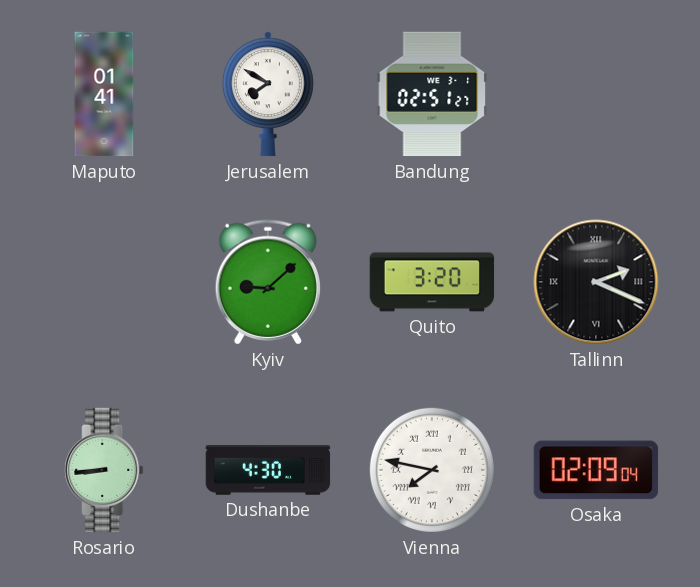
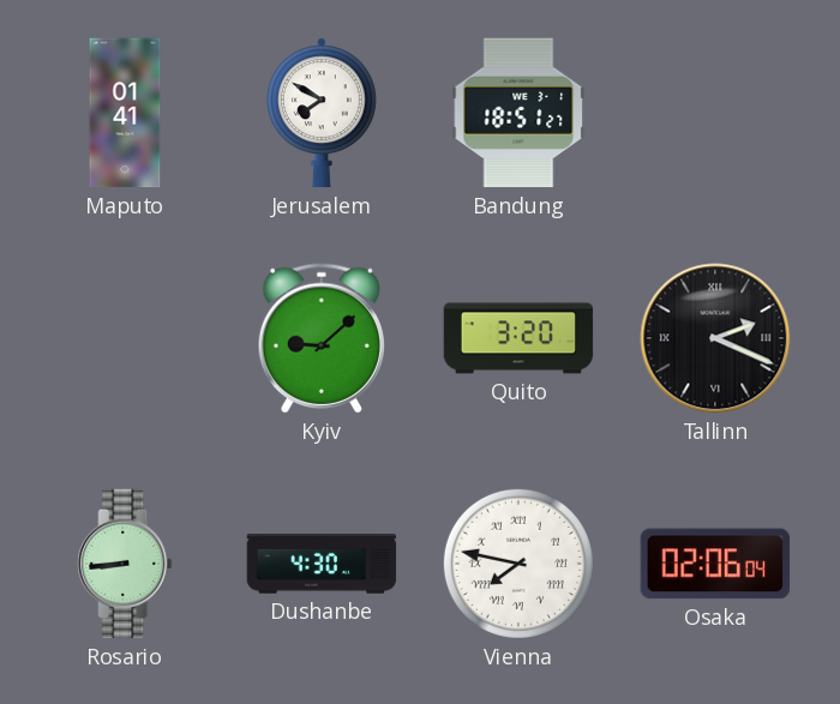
Bandung: 02:51 -> 18:51 (518, 113)
Osaka: 02:09 -> 02:06 (715, 564)
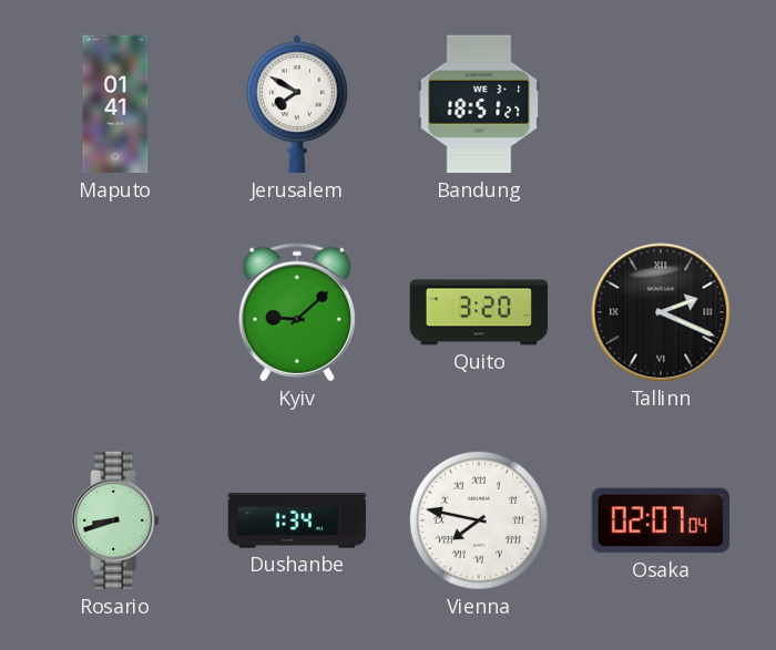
Rosario: 8:44 -> 8:42 (115, 520)
Dushanbe: 4:30 -> 1:34 (297, 520)
Osaka: 02:06 -> 02:07 (661, 520)
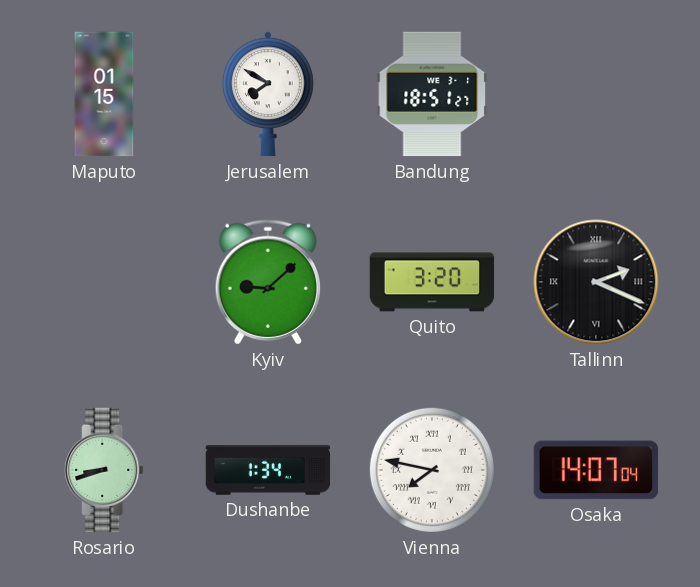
Maputo: 01:41 -> 01:15 (104, 94)
Osaka: 02:07 -> 14:07 (596, 470)
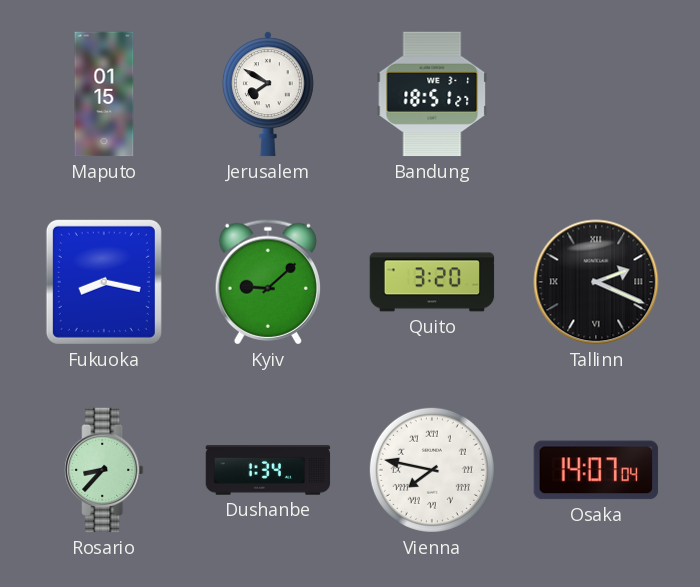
Fukuoka: none -> 8:17 (104, 282)
Rosario: 8:42 -> 8:37 (104, 470)
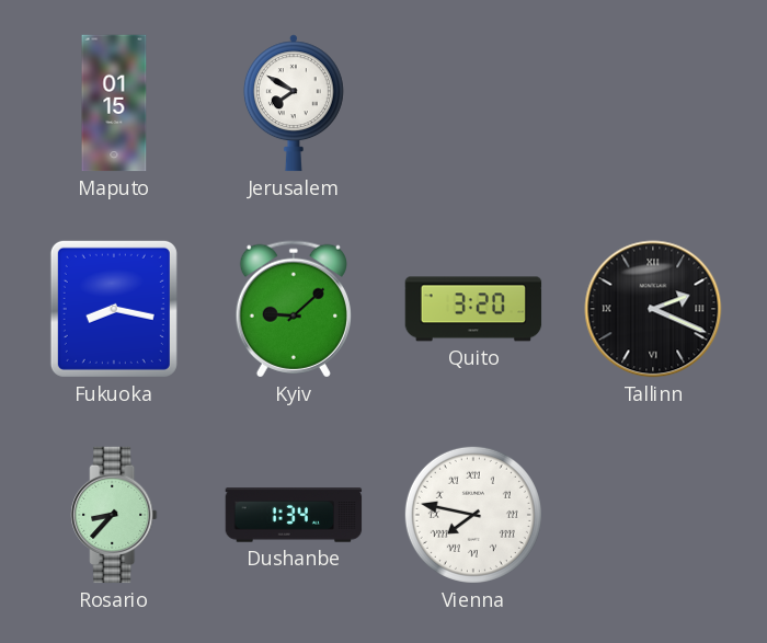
Bandung: 18:51 -> none (432, 94)
Osaka: 14:07 -> none (596, 470)
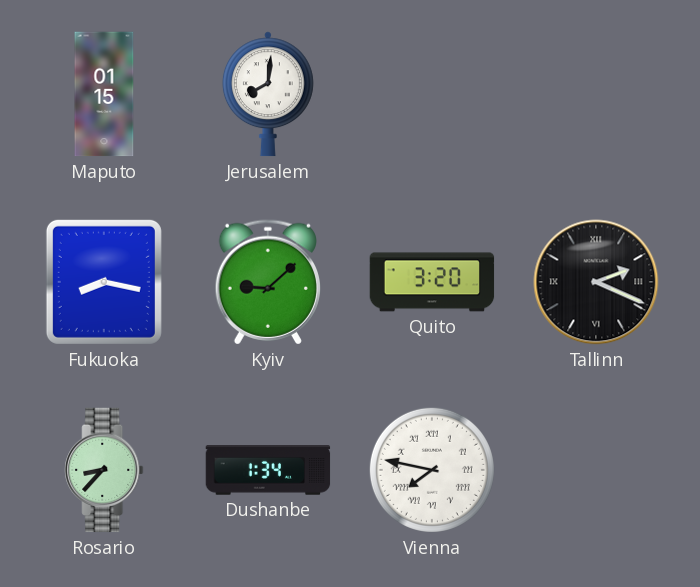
Jerusalem: 7:50 -> 8:01 (268, 94)
